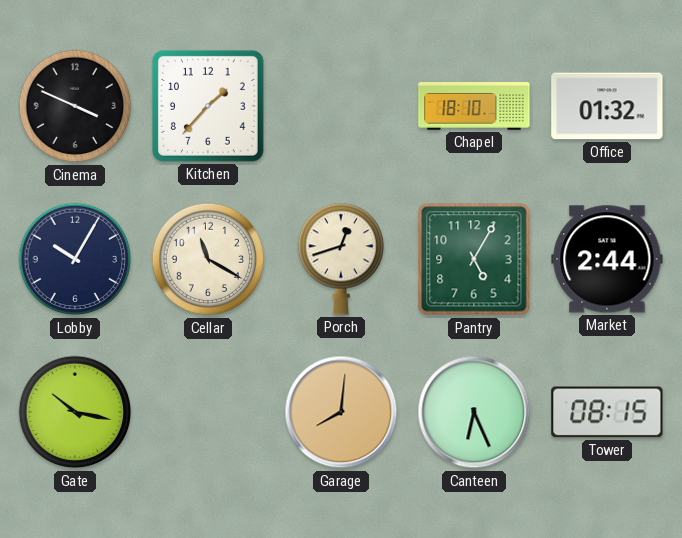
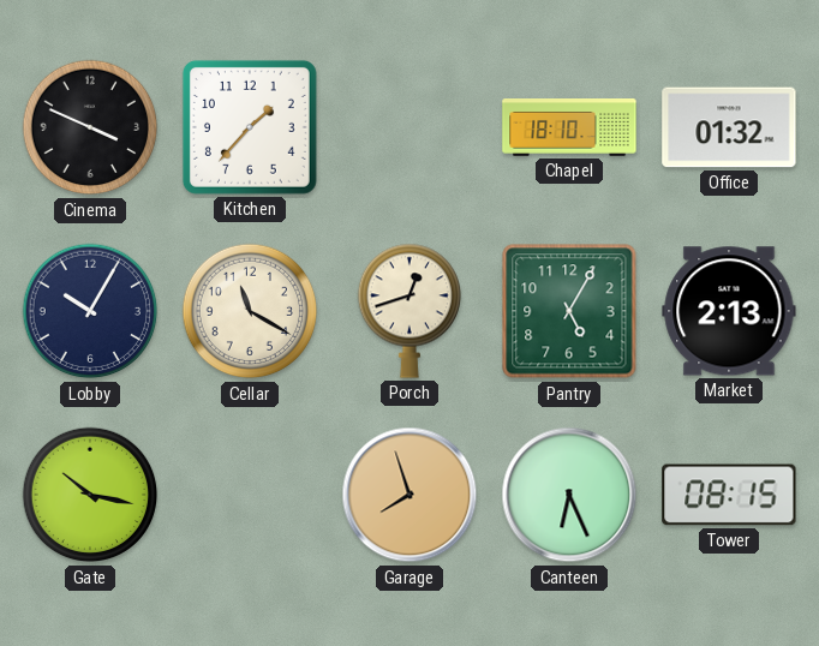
Market: 2:44 -> 2:13 (729, 311)
Garage: 8:01 -> 7:57 (409, 495)
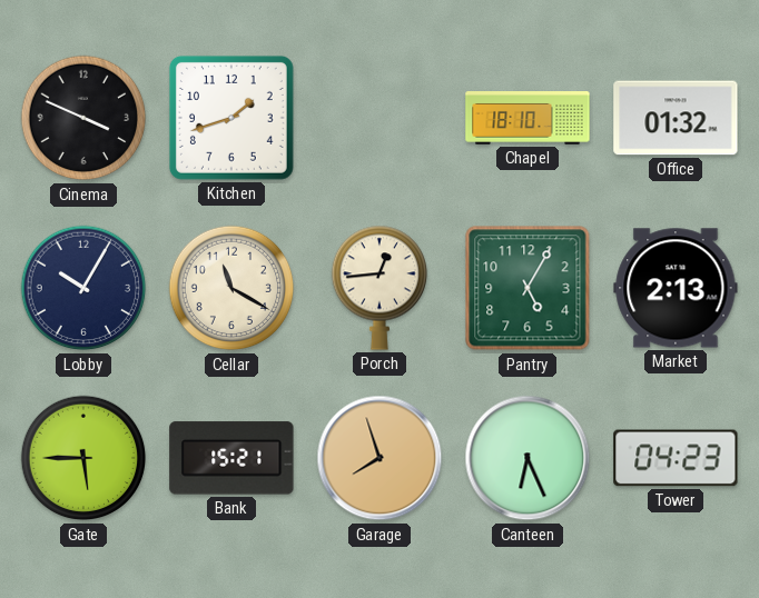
Kitchen: 1:37 -> 1:42 (231, 118)
Porch: 12:42 -> 12:44 (378, 288)
Gate: 10:17 -> 5:45 (83, 458)
Bank: none -> 15:21 (231, 458)
Tower: 08:15 -> 04:23 (676, 458)
